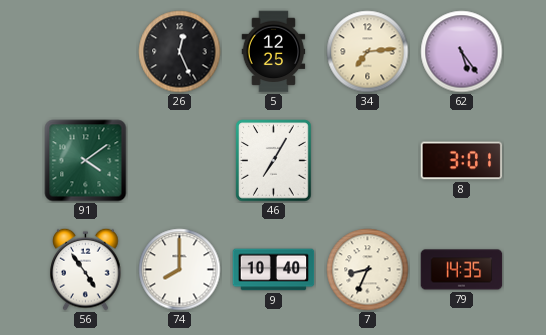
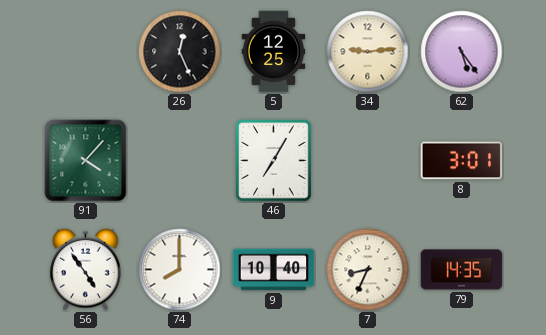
34: 7:14 -> 9:14 (368, 52)
91: 4:09 -> 4:07 (86, 161)
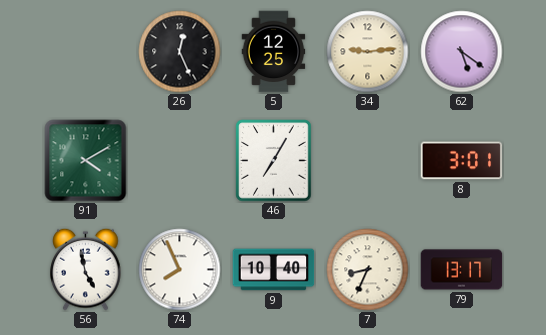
62: 5:24 -> 5:21 (462, 52)
91: 4:07 -> 4:10 (86, 161)
56: 4:54 -> 4:58 (86, 269)
74: 8:00 -> 7:56 (180, 270)
79: 14:35 -> 13:17 (462, 270)
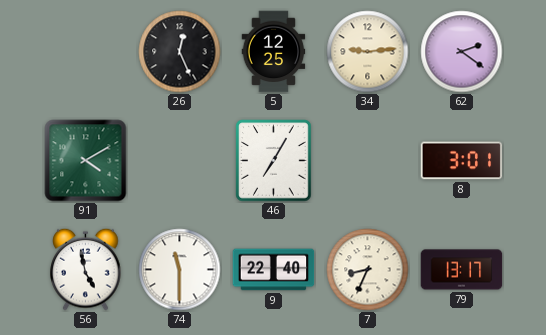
62: 5:21 -> 2:21 (462, 52)
74: 7:56 -> 11:30 (180, 270)
9: 10:40 -> 22:40 (274, 270)
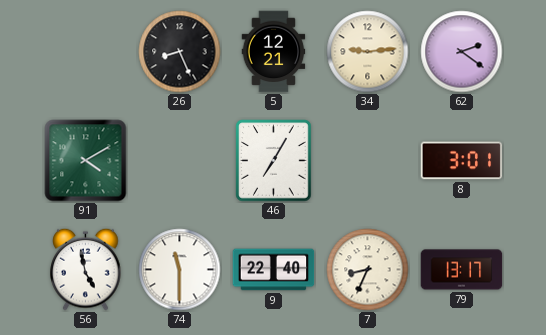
26: 12:26 -> 8:26 (180, 52)
5: 12:25 -> 12:21 (274, 52)
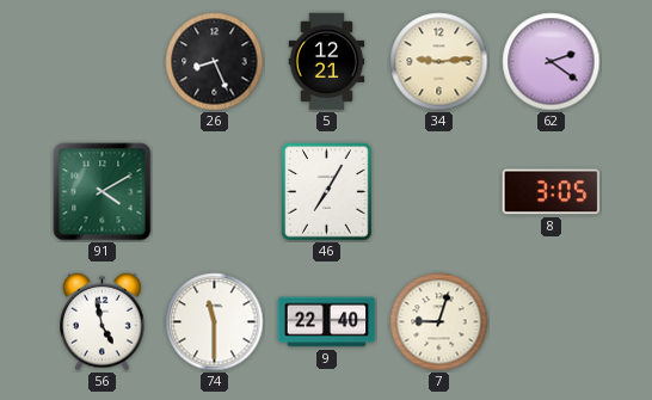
8: 3:01 -> 3:05 (552, 192)
7: 8:34 -> 9:03 (439, 322)
79: 13:17 -> none (462, 270)
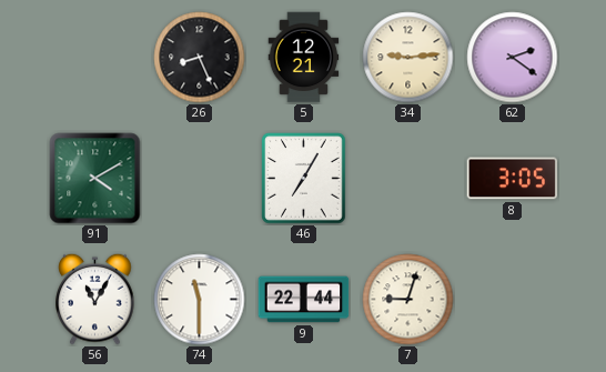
56: 4:58 -> 11:05 (95, 299)
9: 22:40 -> 22:44 (304, 300)
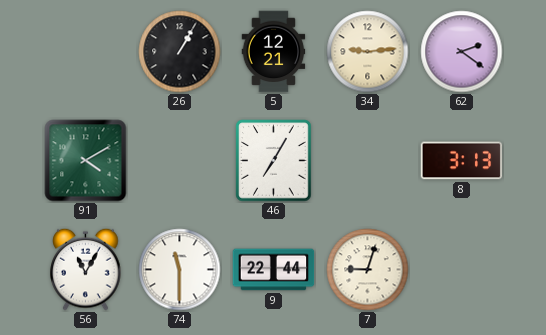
26: 8:26 -> 1:05 (180, 52)
8: 3:05 -> 3:13 (462, 161)
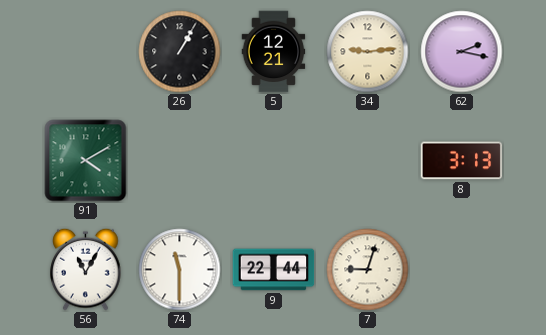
62: 2:21 -> 2:17 (462, 52)
46: 7:05 -> none (274, 161)
